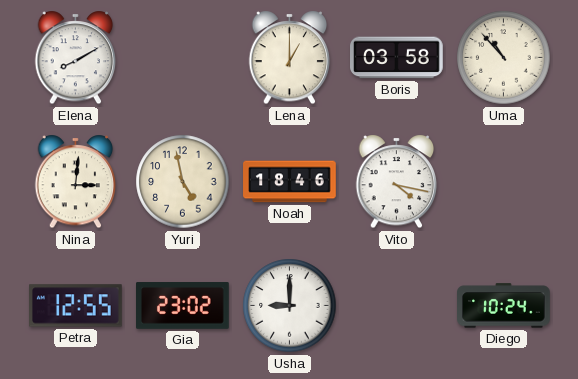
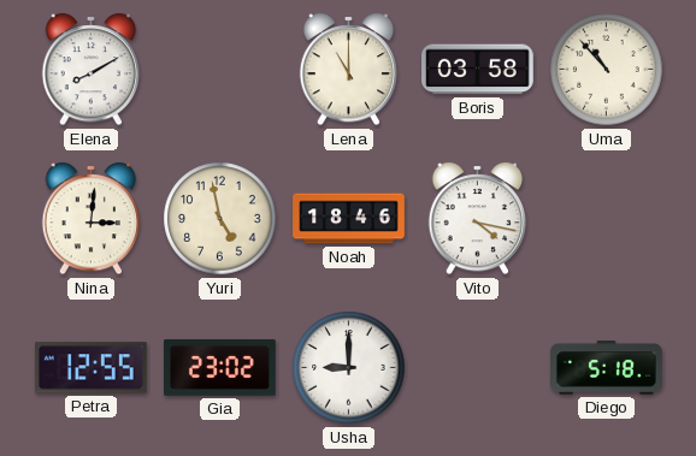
Lena: 1:00 -> 11:00 (349, 70)
Diego: 10:24 -> 5:18 (607, 368)
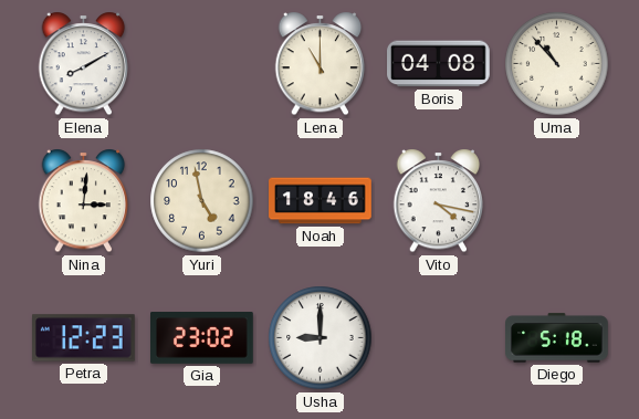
Boris: 03:58 -> 04:08 (439, 64)
Petra: 12:55 -> 12:23 (84, 338)
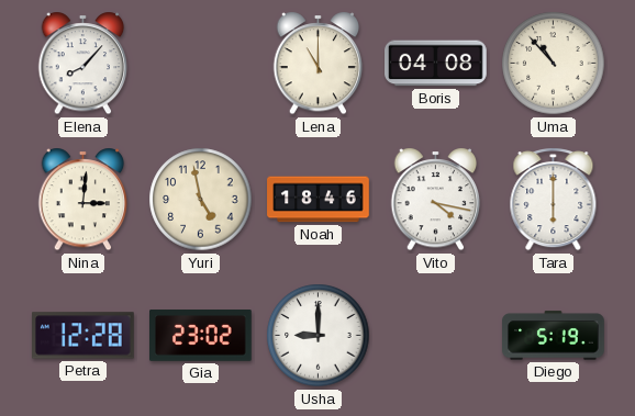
Elena: 8:10 -> 8:07 (83, 64)
Tara: none -> 6:00 (554, 200)
Petra: 12:23 -> 12:28 (83, 336)
Diego: 5:18 -> 5:19 (554, 336)
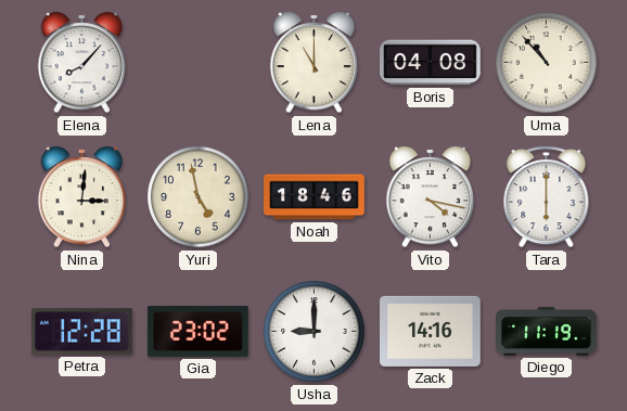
Zack: none -> 14:16 (431, 331)
Diego: 5:19 -> 11:19 (547, 332)
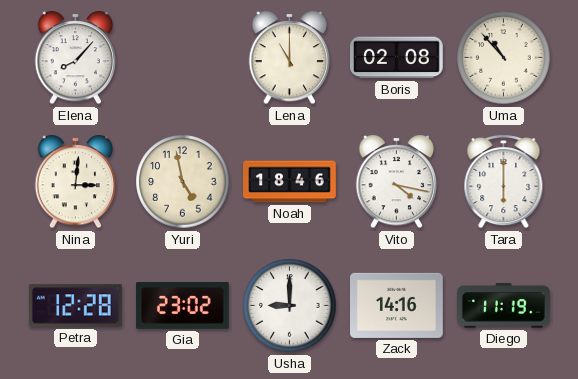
Boris: 04:08 -> 02:08 (397, 58)
